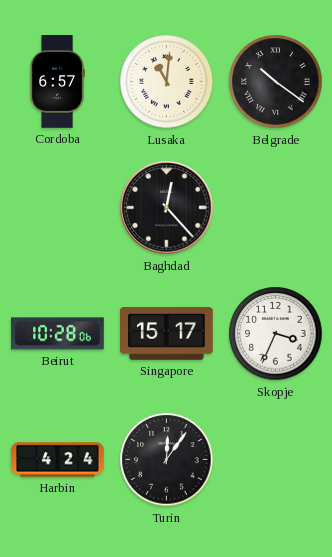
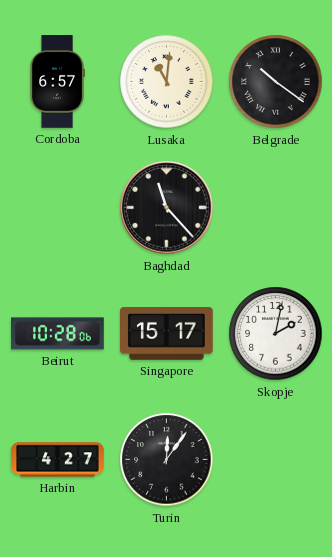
Baghdad: 12:23 -> 11:23 (167, 208)
Skopje: 3:34 -> 2:02 (276, 334)
Harbin: 4:24 -> 4:27 (58, 460)
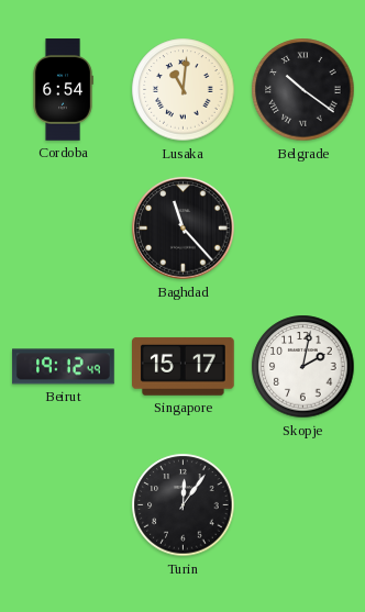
Cordoba: 6:57 -> 6:54 (63, 90)
Beirut: 10:28 -> 19:12 (64, 367)
Harbin: 4:27 -> none (58, 460)
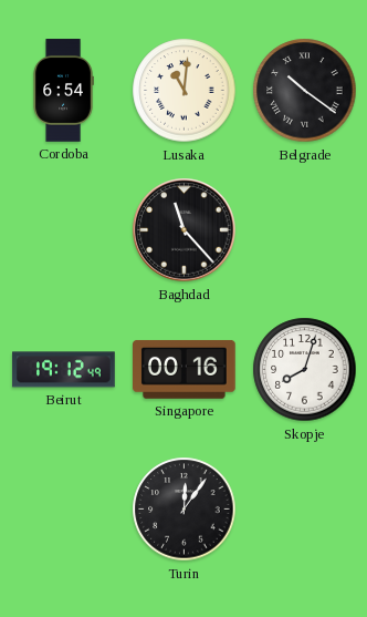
Singapore: 15:17 -> 00:16 (185, 370)
Skopje: 2:02 -> 8:03 (305, 370)
